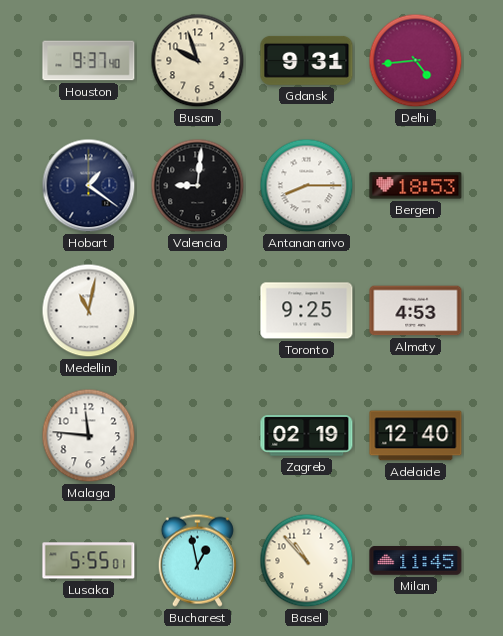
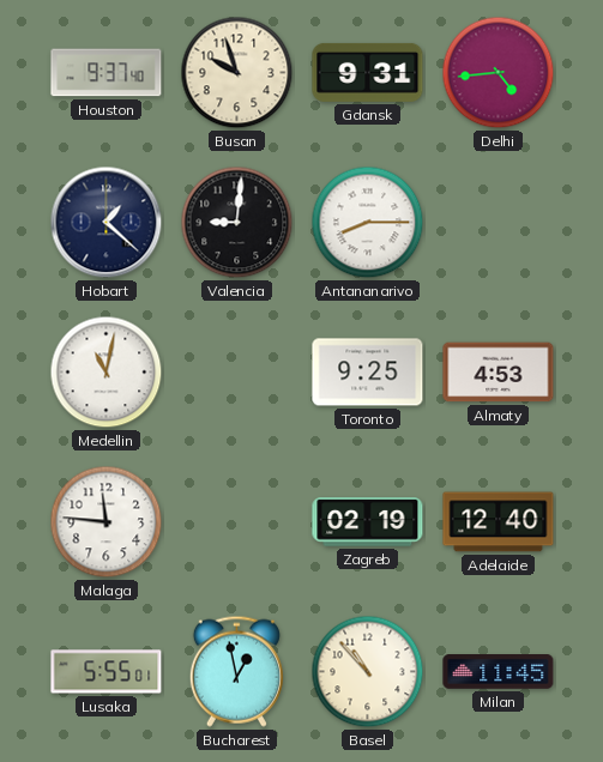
Hobart: 1:21 -> 1:22 (107, 223)
Bergen: 18:53 -> none (416, 186)
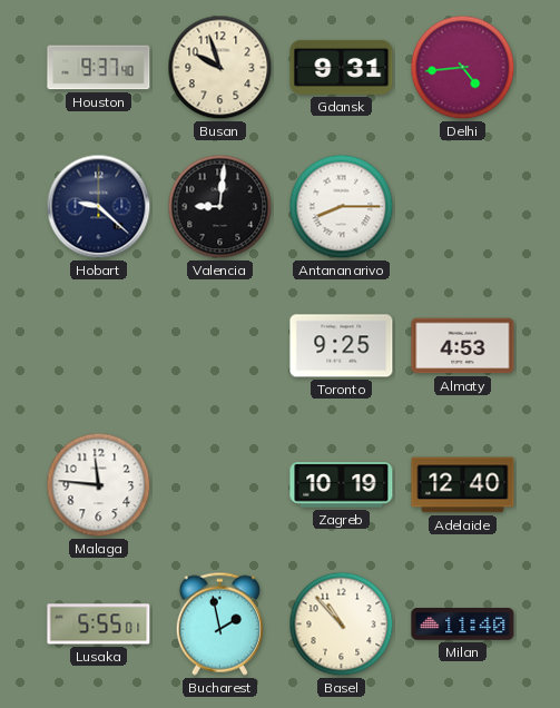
Hobart: 1:22 -> 9:22 (99, 207)
Medellin: 11:02 -> none (107, 373)
Zagreb: 02:19 -> 10:19 (342, 485)
Bucharest: 12:58 -> 1:58 (219, 623)
Milan: 11:45 -> 11:40 (463, 625)
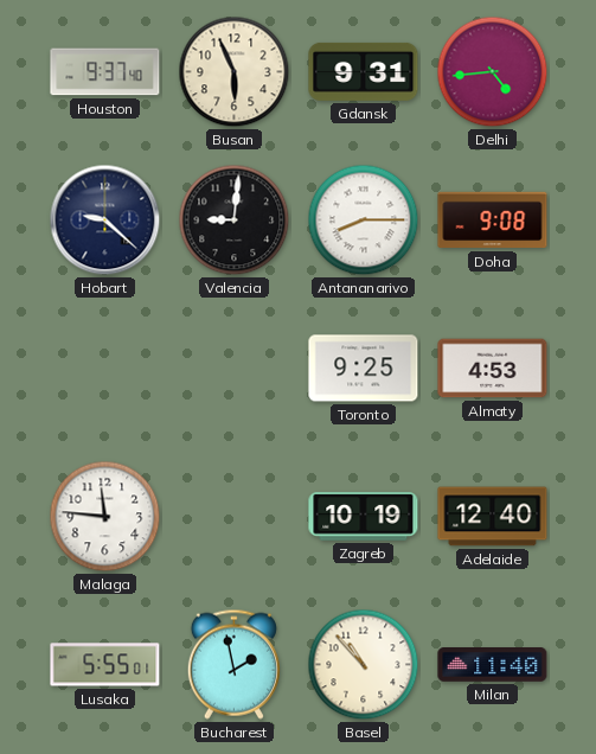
Busan: 9:57 -> 5:56 (235, 72)
Doha: none -> 9:08 (493, 221)
